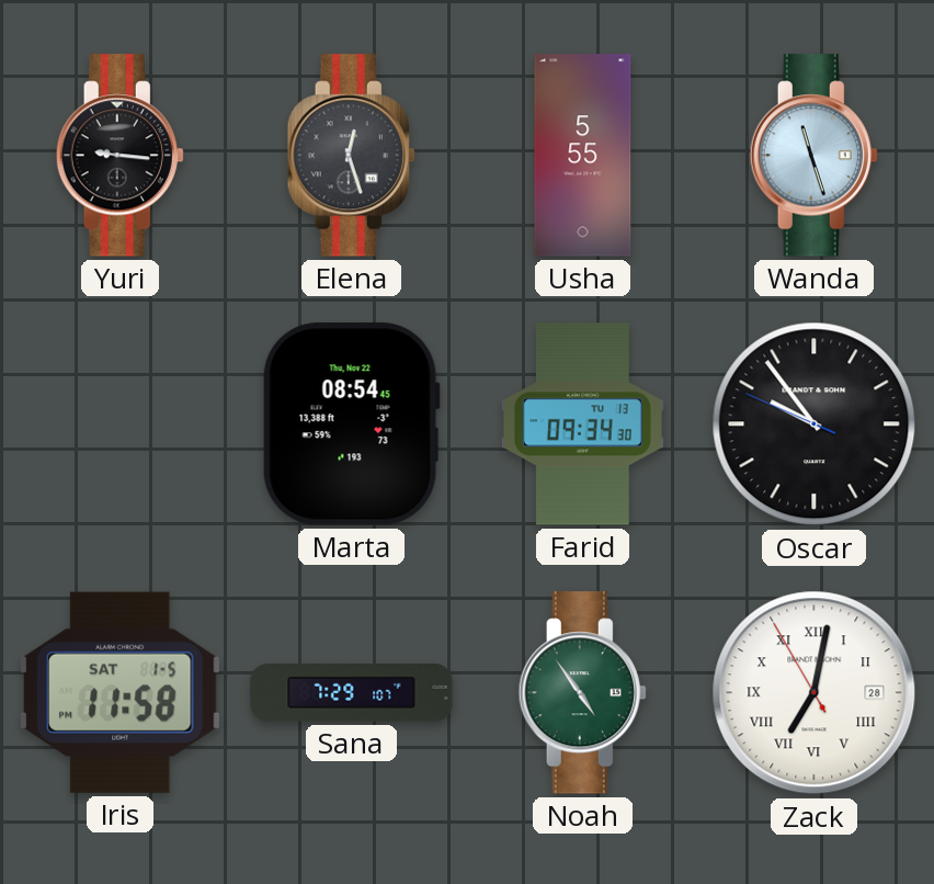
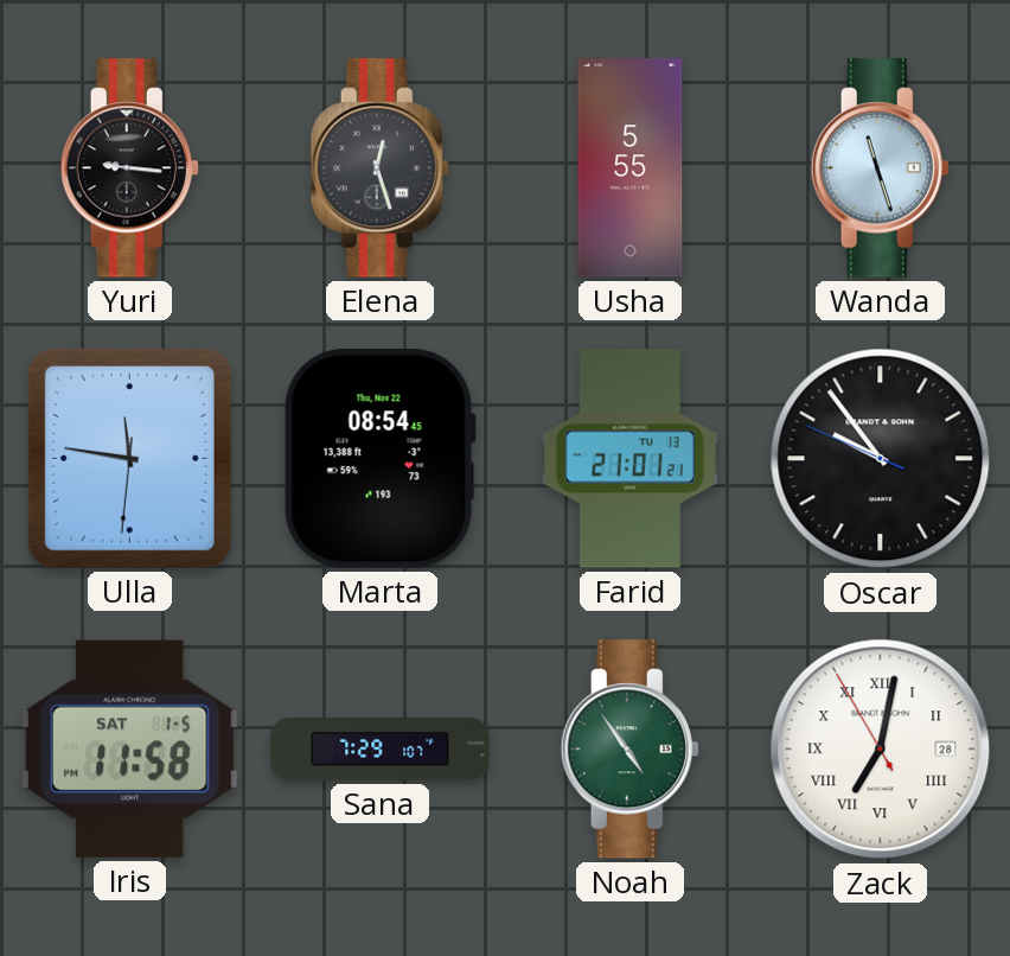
Ulla: none -> 11:46 (129, 458)
Farid: 09:34 -> 21:01 (629, 459)
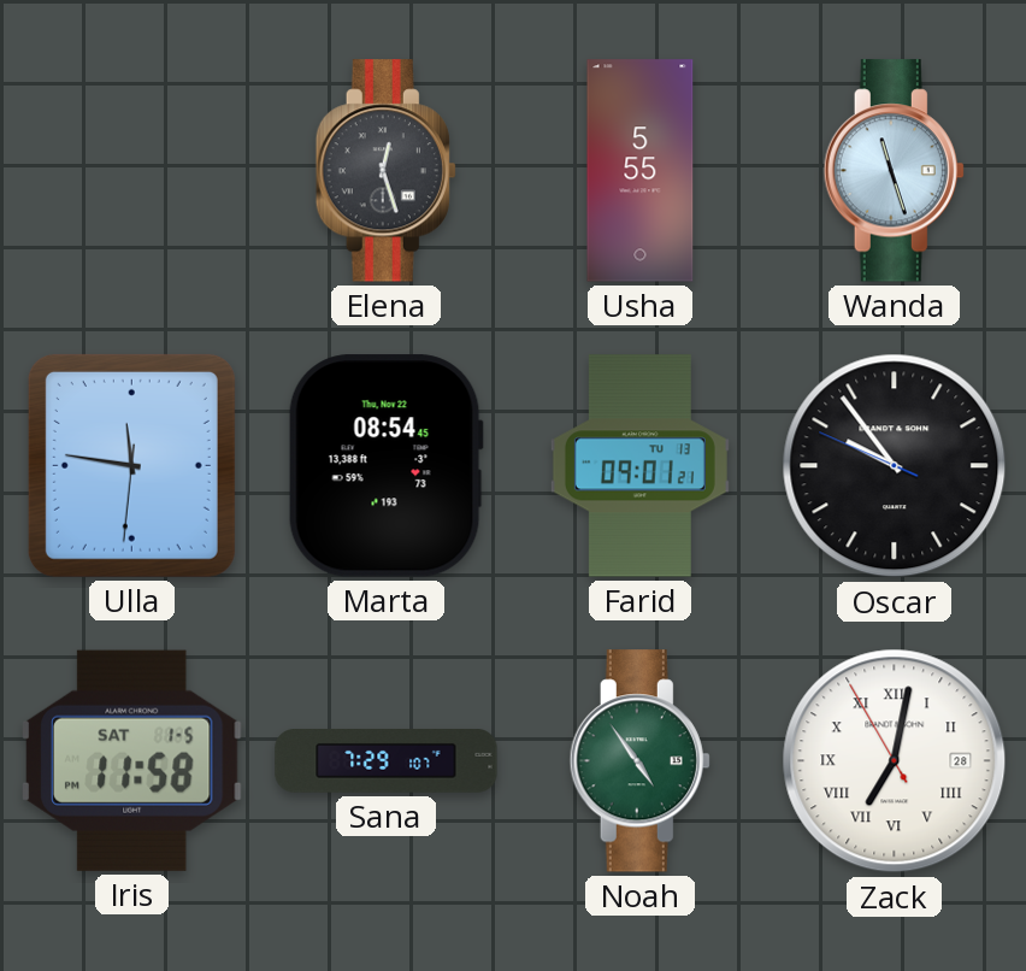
Yuri: 9:16 -> none (129, 168)
Farid: 21:01 -> 09:01 (639, 466)
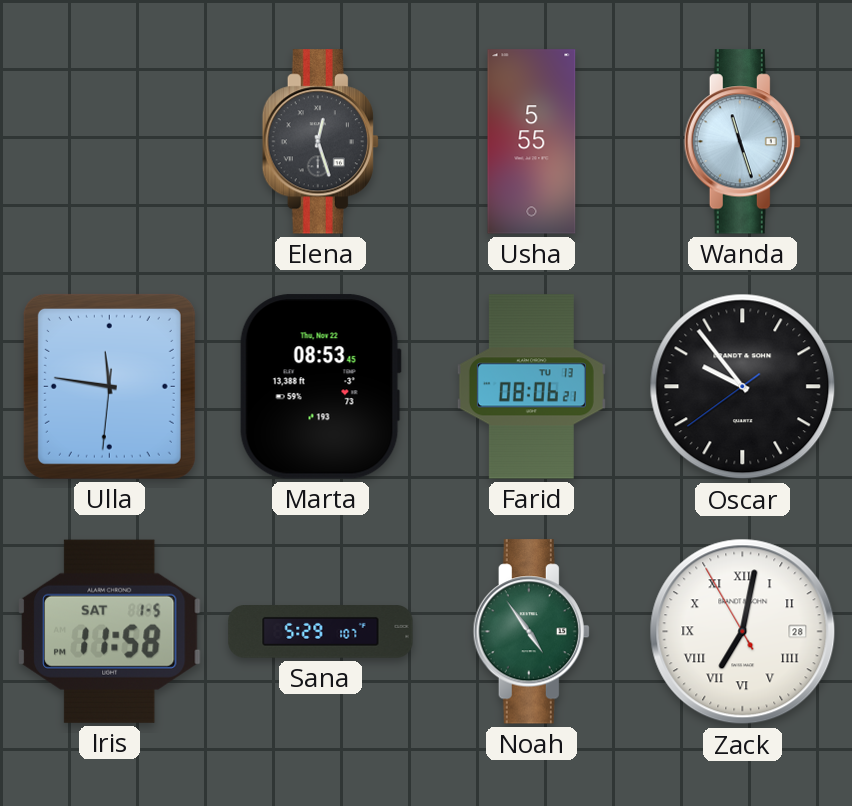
Marta: 08:54 -> 08:53 (320, 387)
Farid: 09:01 -> 08:06 (531, 387)
Oscar: 9:53:49 -> 9:53:39 (743, 387)
Sana: 7:29 -> 5:29 (321, 632)
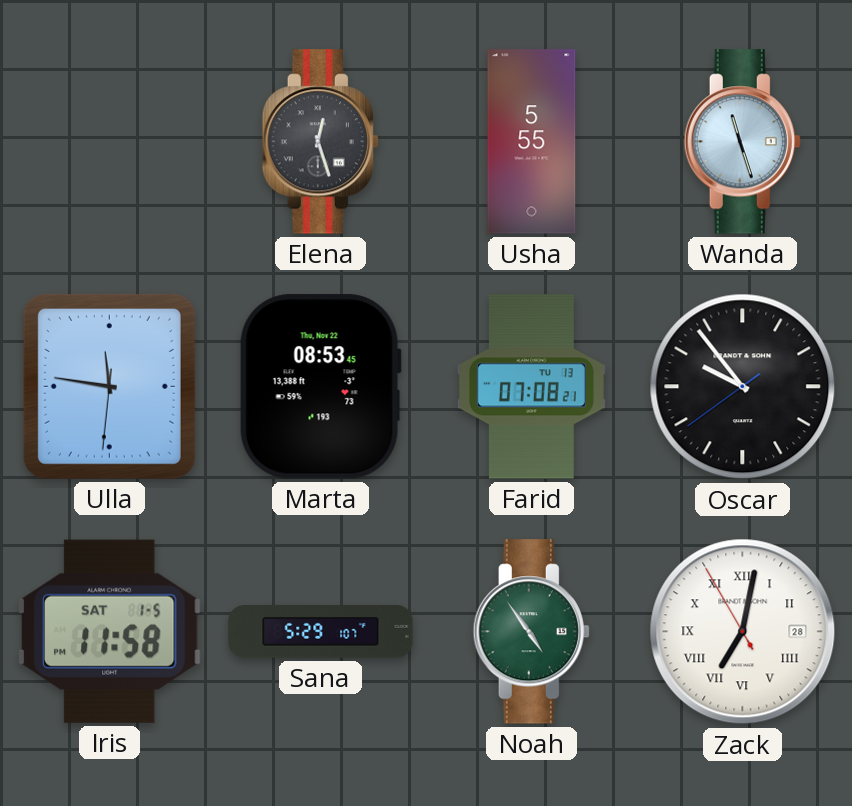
Farid: 08:06 -> 07:08 (531, 387)
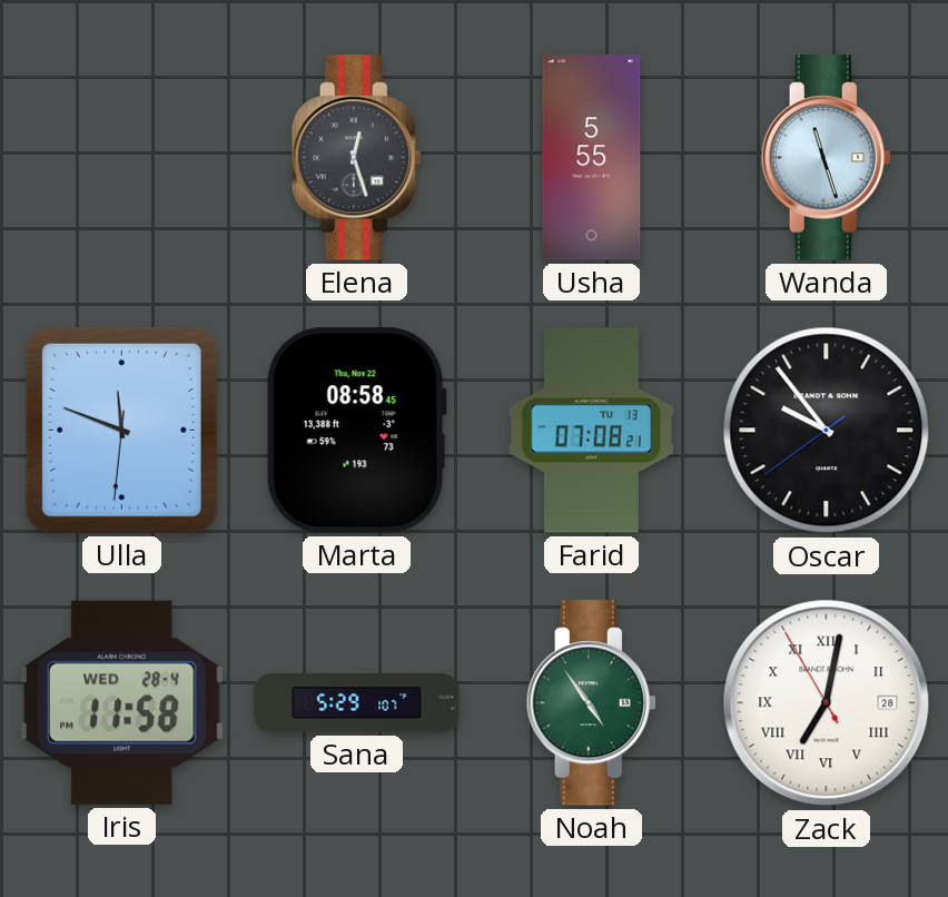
Ulla: 11:46 -> 11:48 (121, 430)
Marta: 08:53 -> 08:58 (356, 431)
Iris date: SAT 1-5 -> WED 28-4 (122, 702)
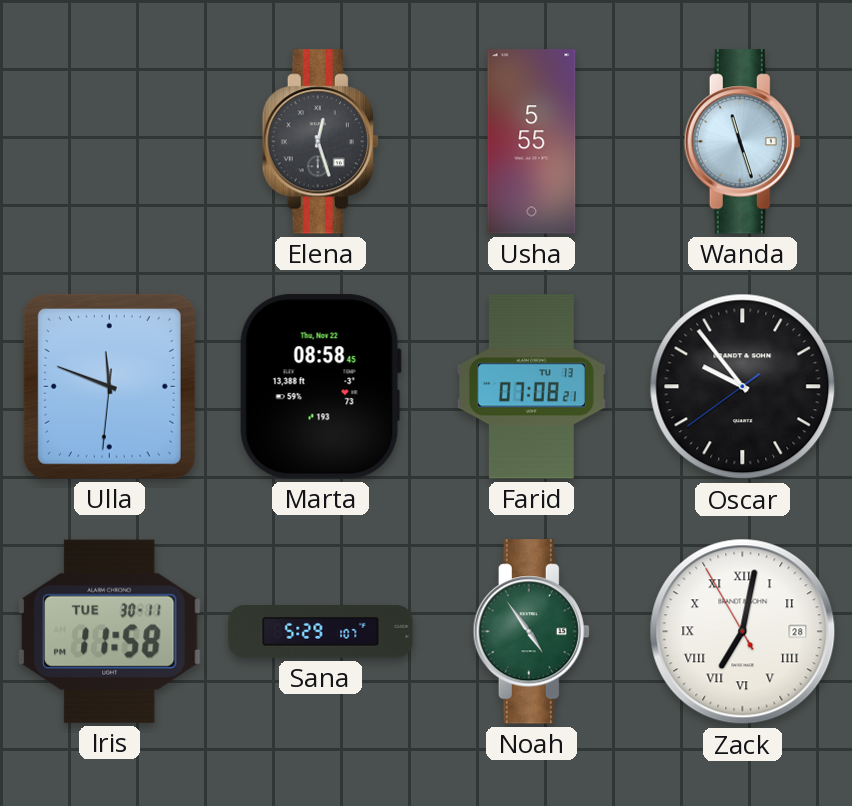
Iris date: WED 28-4 -> TUE 30-11 (110, 631)
